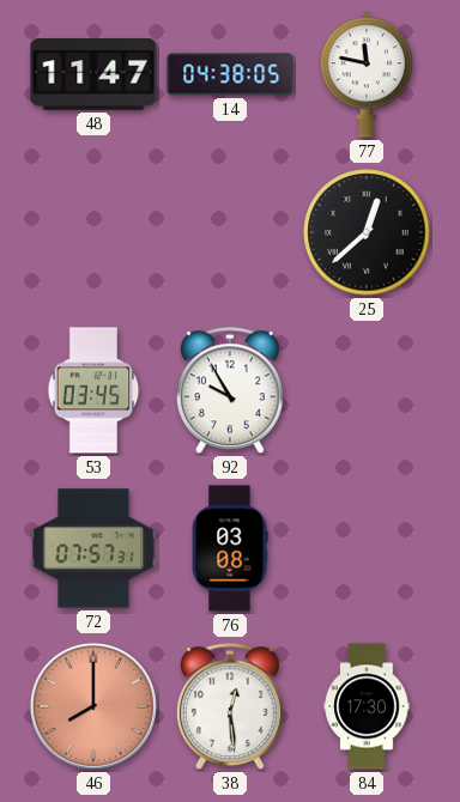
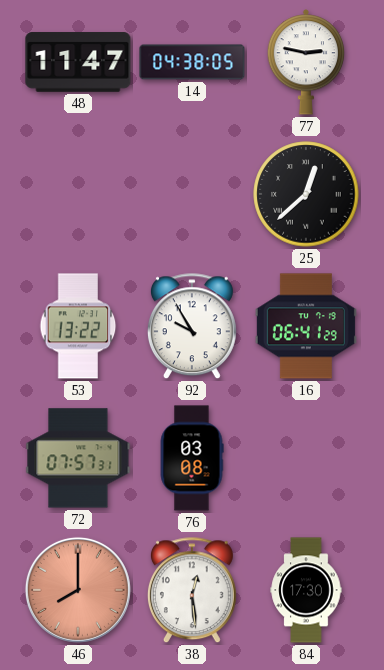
77: 11:47 -> 2:47 (305, 62)
53: 03:45 -> 13:22 (78, 326)
16: none -> 06:41 (306, 326)
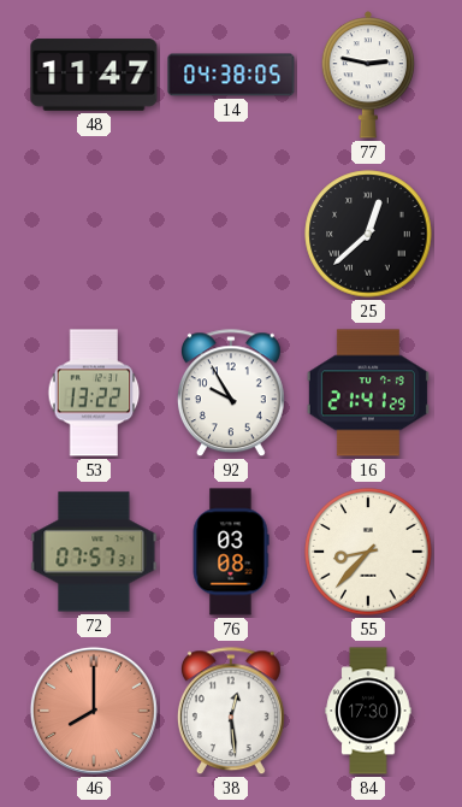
16: 06:41 -> 21:41 (368, 393)
55: none -> 8:37 (368, 552)
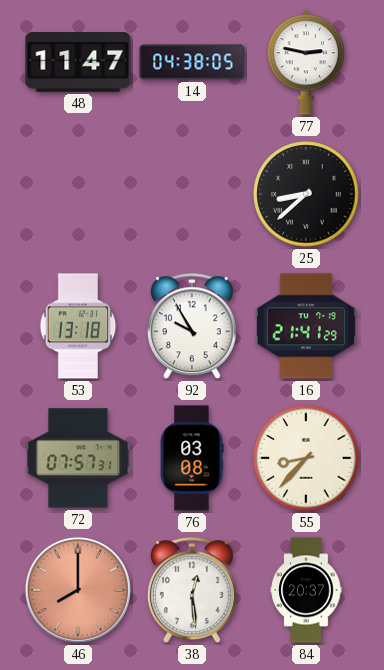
25: 12:38 -> 8:38 (306, 194)
53: 13:22 -> 13:18 (78, 326)
84: 17:30 -> 20:37 (306, 590)
